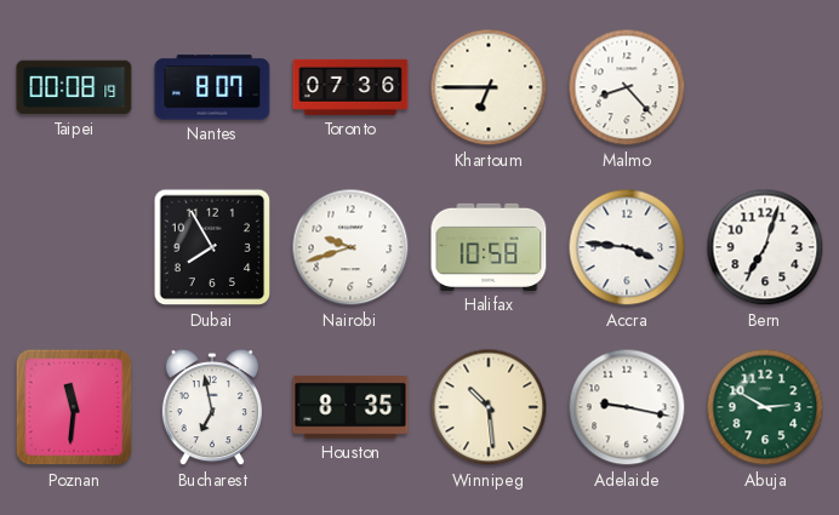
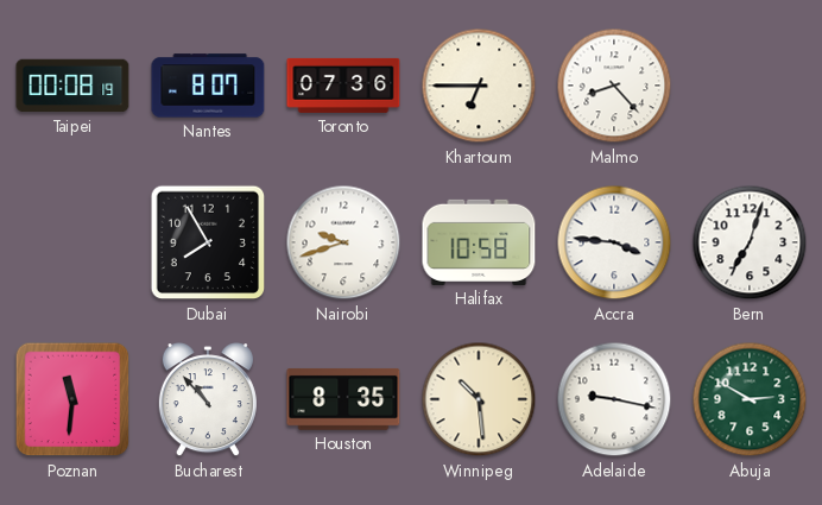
Bucharest: 6:58 -> 10:53 (208, 400)
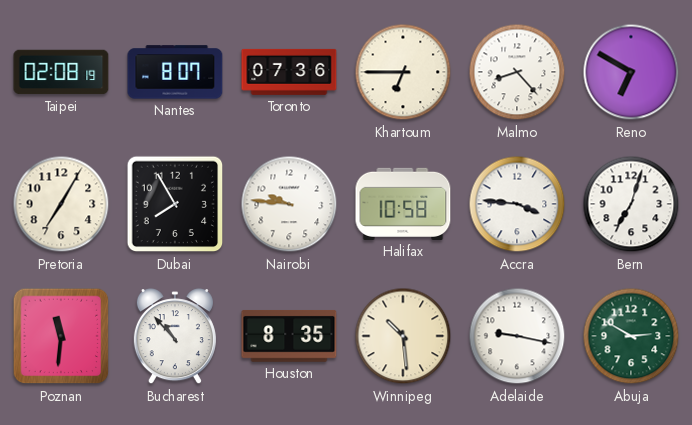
Taipei: 00:08 -> 02:08 (61, 72)
Reno: none -> 6:50 (631, 72)
Pretoria: none -> 7:05 (61, 204)
Nairobi: 9:42 -> 9:46 (289, 204)
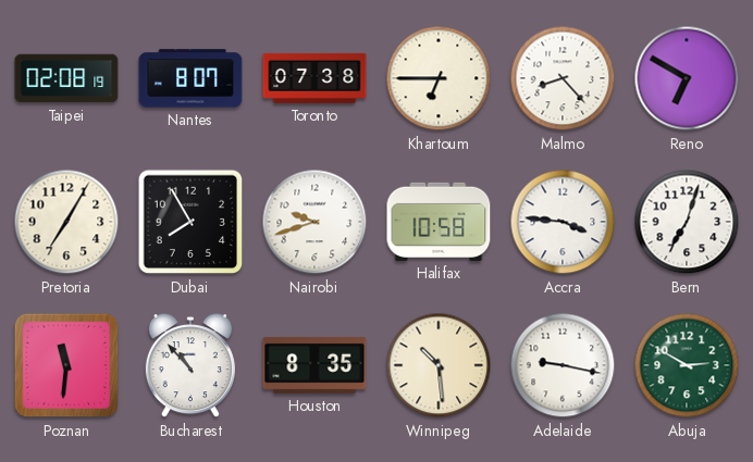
Toronto: 07:36 -> 07:38 (314, 78)
Nairobi: 9:46 -> 9:42 (314, 222)
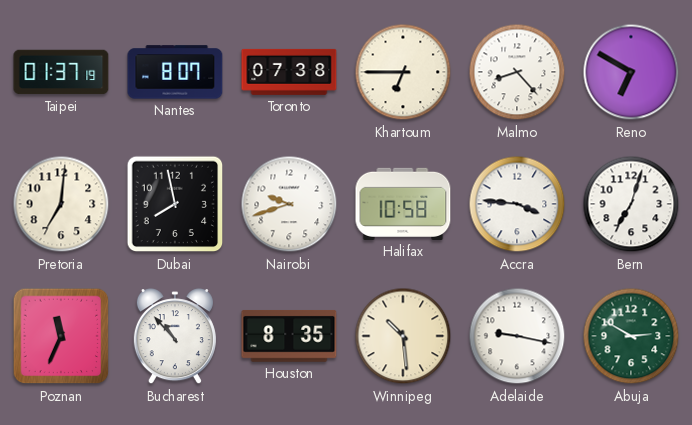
Taipei: 02:08 -> 01:37 (61, 72)
Pretoria: 7:05 -> 7:01 (61, 204)
Dubai: 7:55 -> 7:58 (175, 204)
Poznan: 11:31 -> 11:34 (61, 336)
